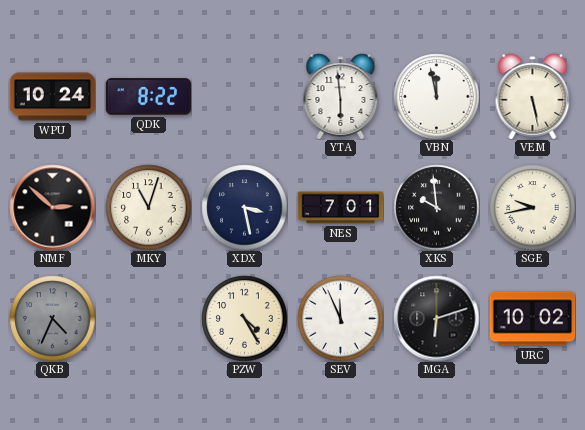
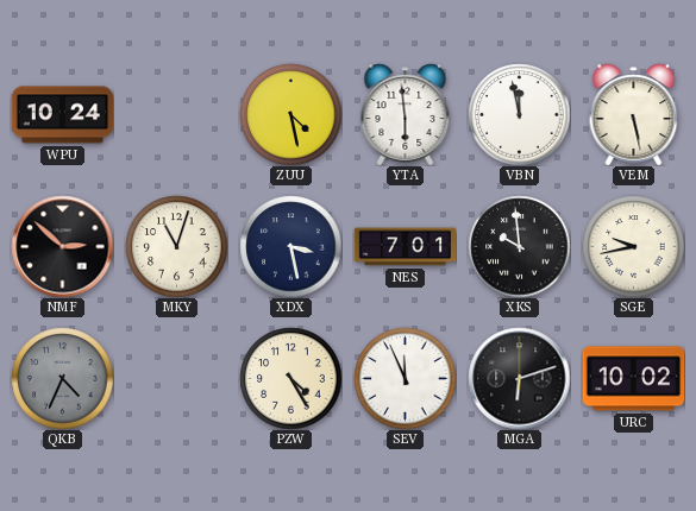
QDK: 8:22 -> none (148, 97)
ZUU: none -> 4:28 (290, 114)
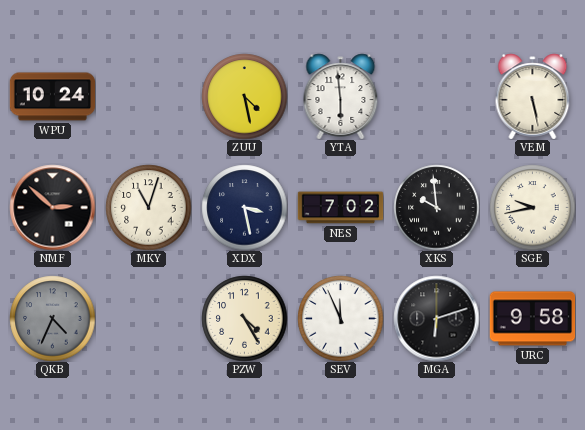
VBN: 11:58 -> none (519, 114)
NES: 7:01 -> 7:02 (340, 208)
URC: 10:02 -> 9:58 (532, 319)
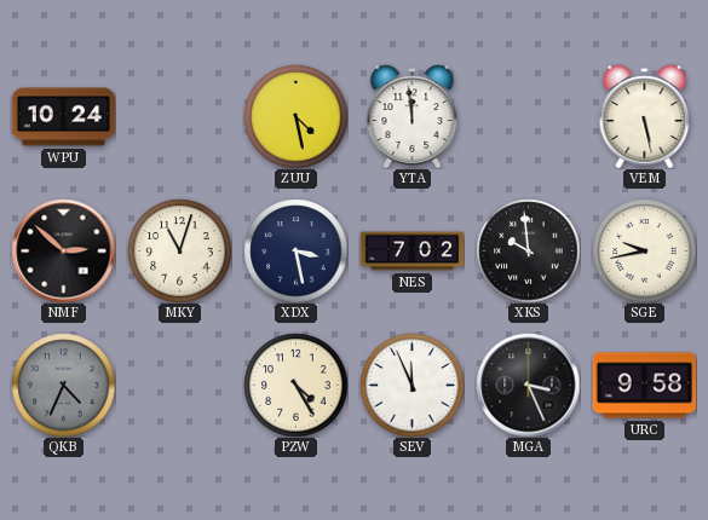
YTA: 5:59 -> 11:59 (413, 116)
MGA: 6:12 -> 3:26 (528, 385)
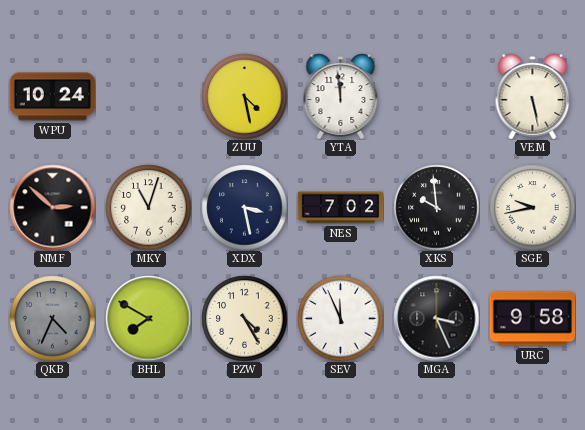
BHL: none -> 7:50 (148, 318)
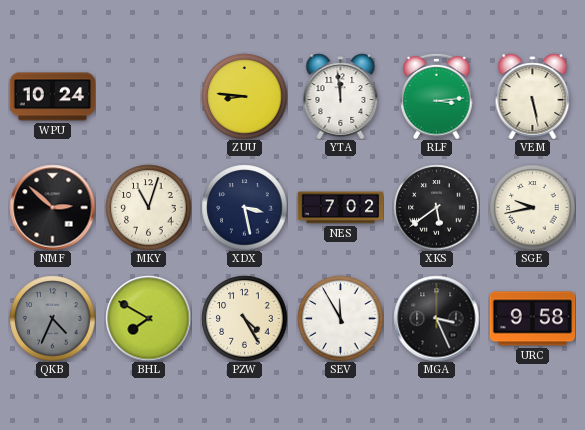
ZUU: 4:28 -> 8:46 (244, 96)
RLF: none -> 3:14 (437, 96)
XKS: 9:59 -> 5:39 (436, 207)
SEV: 11:56 -> 11:55 (340, 318)
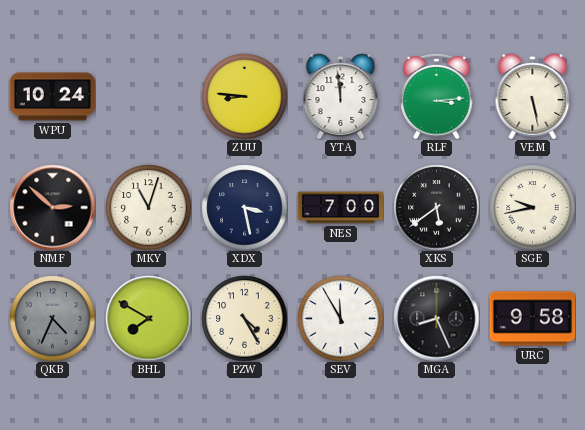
NES: 7:02 -> 7:00 (340, 208)
MGA: 3:26 -> 8:26 (436, 318)
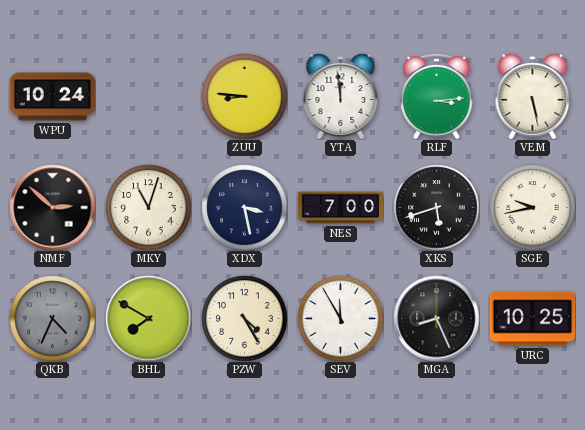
XKS: 5:39 -> 5:42 (436, 207)
URC: 9:58 -> 10:25 (532, 319)
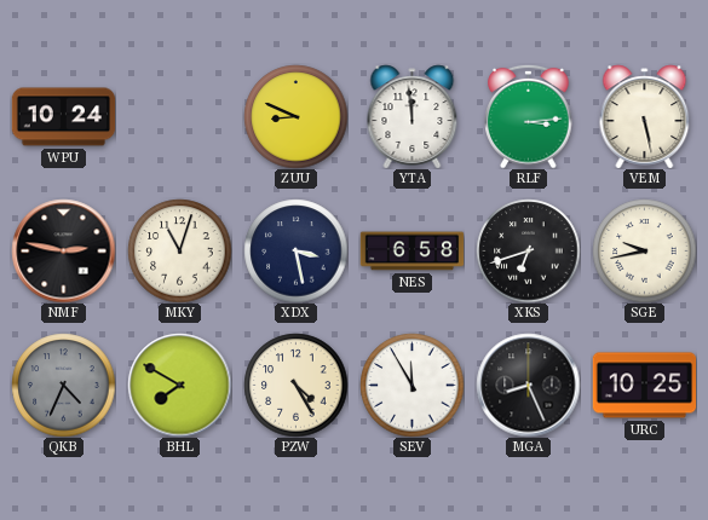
ZUU: 8:46 -> 8:49 (295, 116)
NMF: 2:52 -> 2:47 (63, 250)
NES: 7:00 -> 6:58 (411, 252)
XKS: 5:42 -> 6:42 (528, 250)
